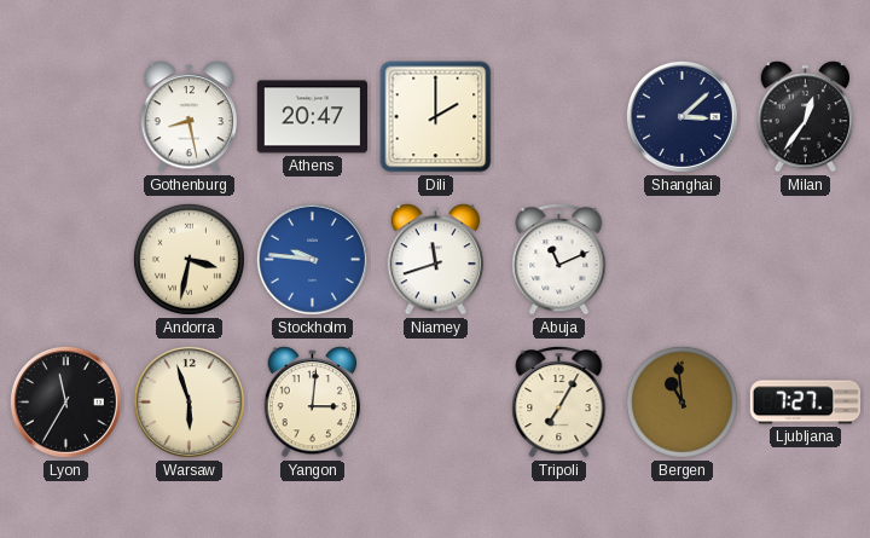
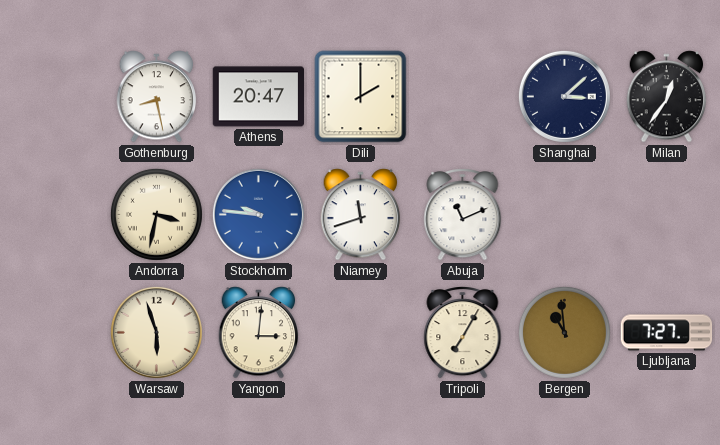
Lyon: 11:35 -> none (65, 401)
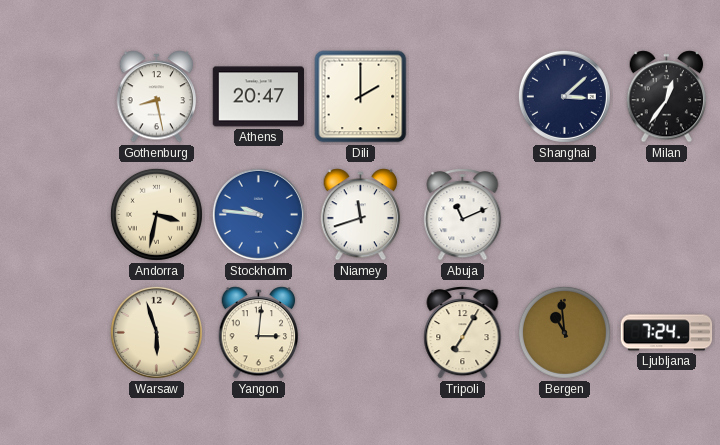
Ljubljana: 7:27 -> 7:24 (667, 333)
